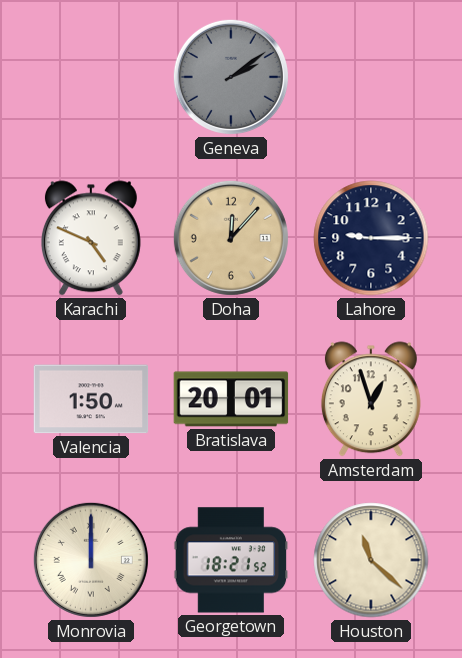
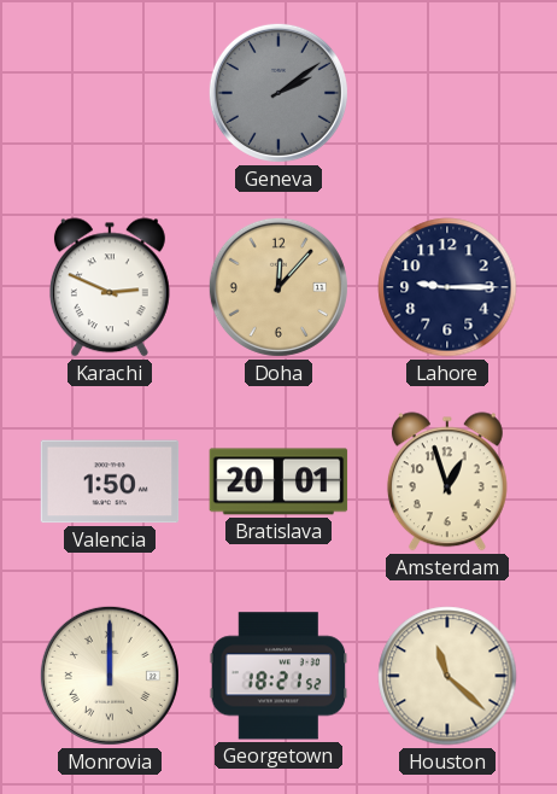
Karachi: 4:49 -> 2:49 (110, 287)
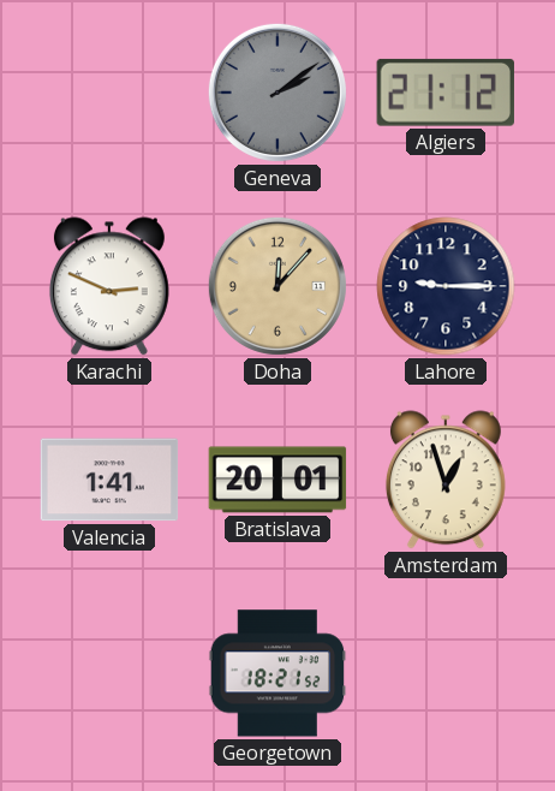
Algiers: none -> 21:12 (446, 93)
Valencia: 1:50 -> 1:41 (109, 480)
Monrovia: 12:00 -> none (110, 676)
Houston: 11:22 -> none (447, 676)
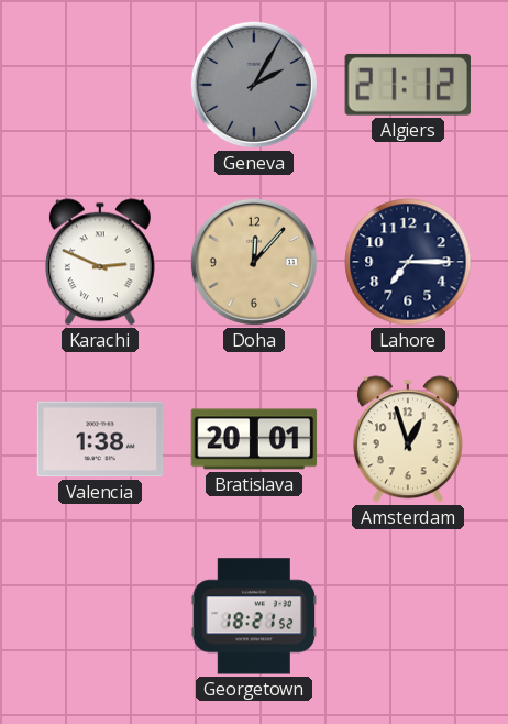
Geneva: 2:09 -> 2:05 (254, 85)
Lahore: 9:15 -> 7:15 (408, 262)
Valencia: 1:41 -> 1:38 (100, 439)
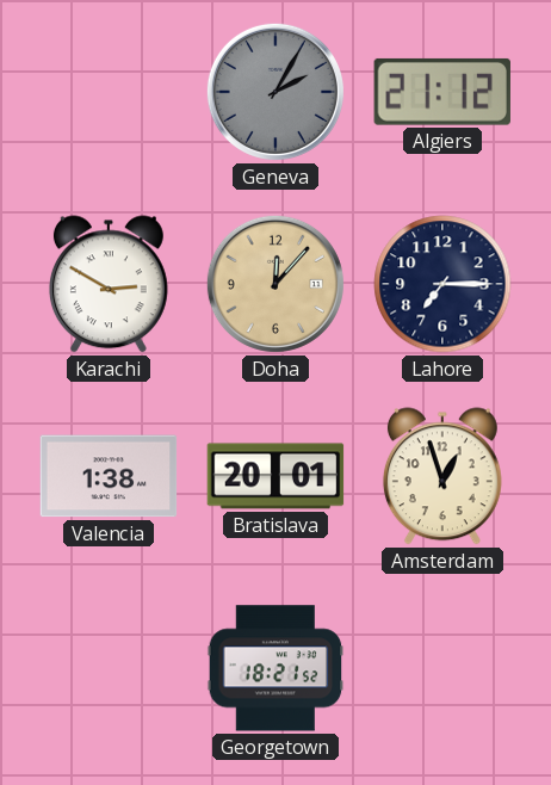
Karachi: 2:49 -> 2:50 (109, 284)
